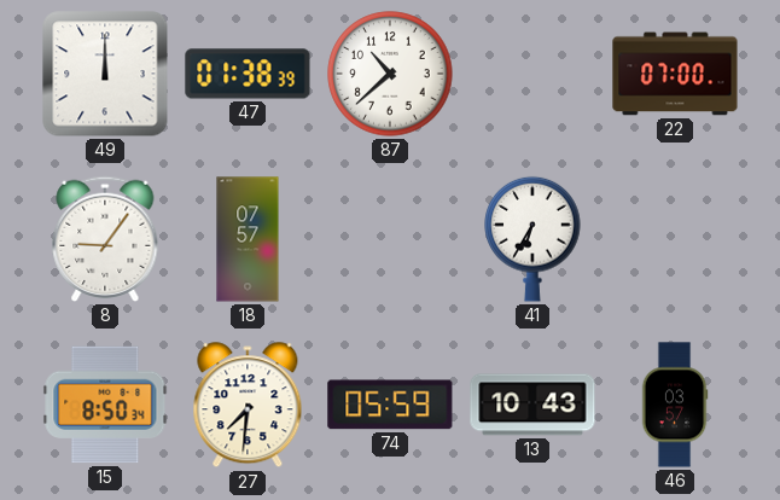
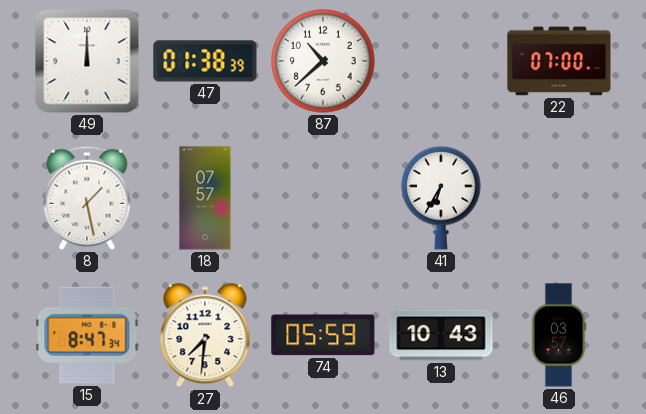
8: 9:06 -> 1:28 (87, 198)
15: 8:50 -> 8:47 (87, 335)
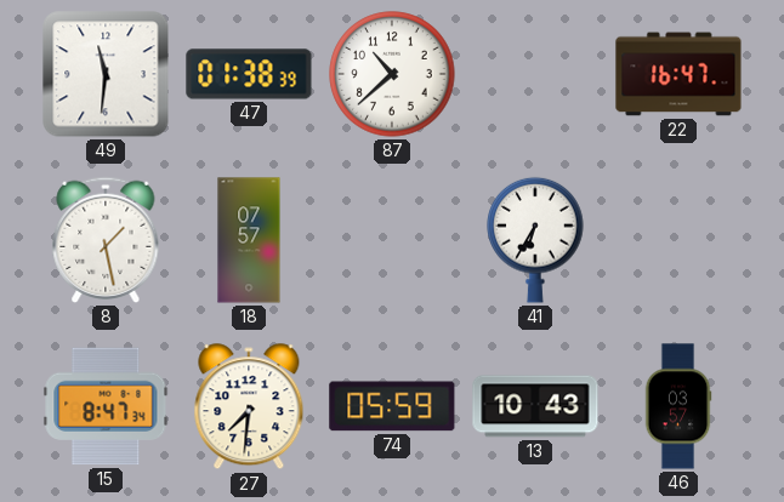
49: 12:00 -> 11:31 (106, 74)
22: 07:00 -> 16:47 (678, 74)
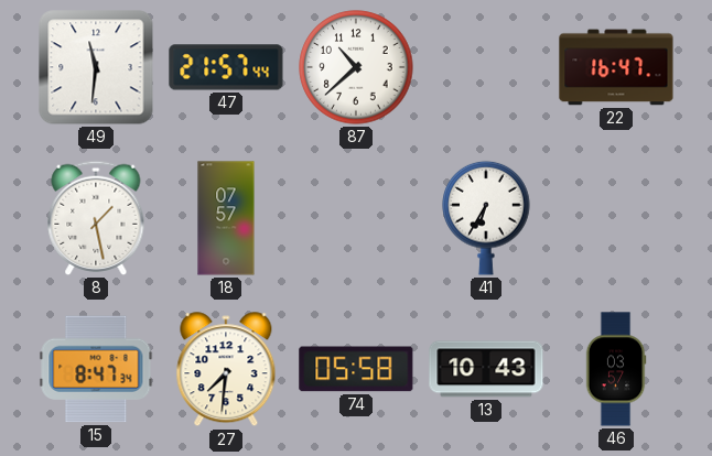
47: 01:38 -> 21:57 (226, 67)
74: 05:59 -> 05:58 (356, 369)
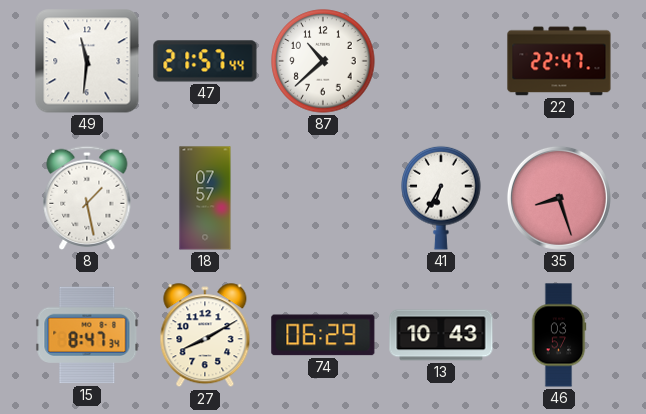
22: 16:47 -> 22:47 (559, 61)
35: none -> 8:27 (559, 198)
27: 7:31 -> 8:10 (205, 336)
74: 05:58 -> 06:29 (323, 335)
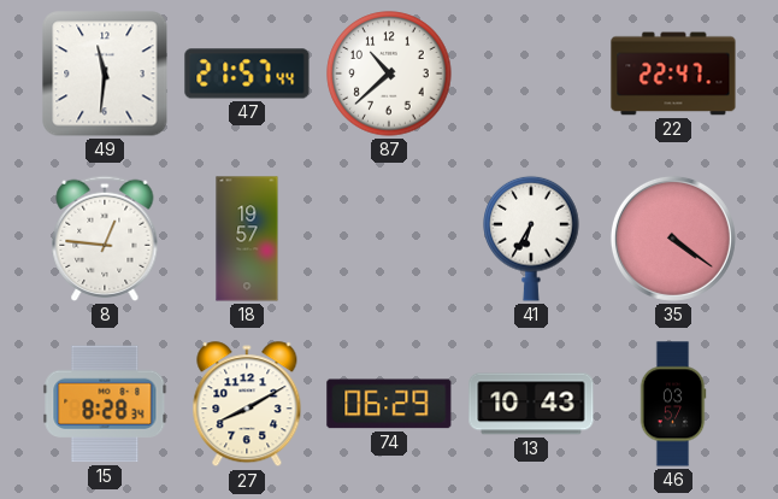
8: 1:28 -> 12:46 (105, 239)
18: 07:57 -> 19:57 (247, 239)
35: 8:27 -> 4:21 (673, 239)
15: 8:47 -> 8:28 (105, 404)
